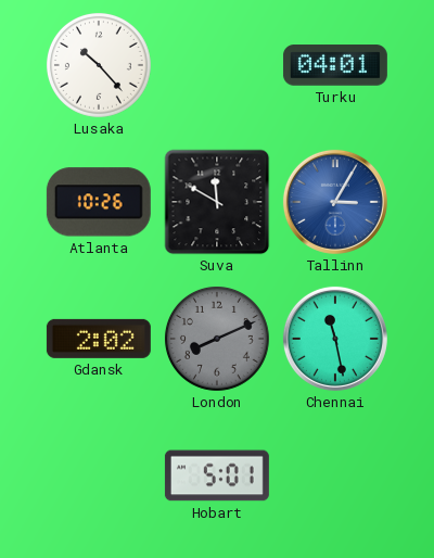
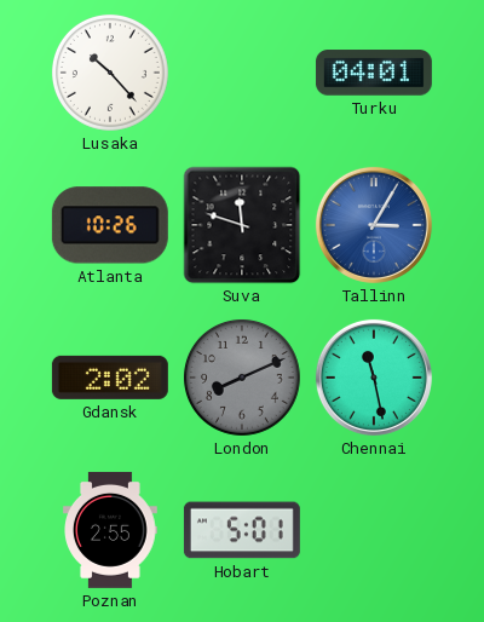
Suva: 11:50 -> 11:48 (242, 225)
Poznan: none -> 2:55 (111, 530)
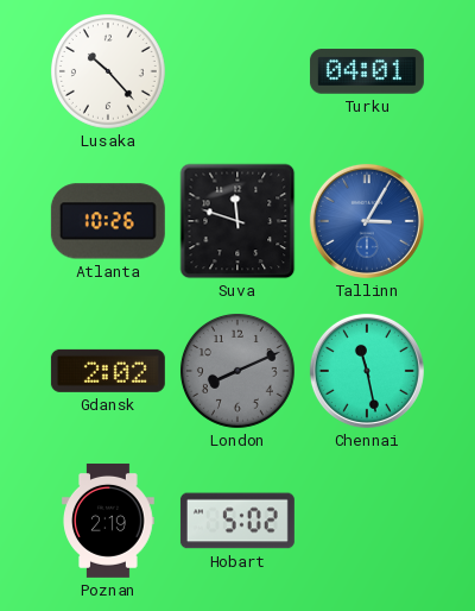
Poznan: 2:55 -> 2:19 (109, 521)
Hobart: 5:01 -> 5:02 (237, 521)
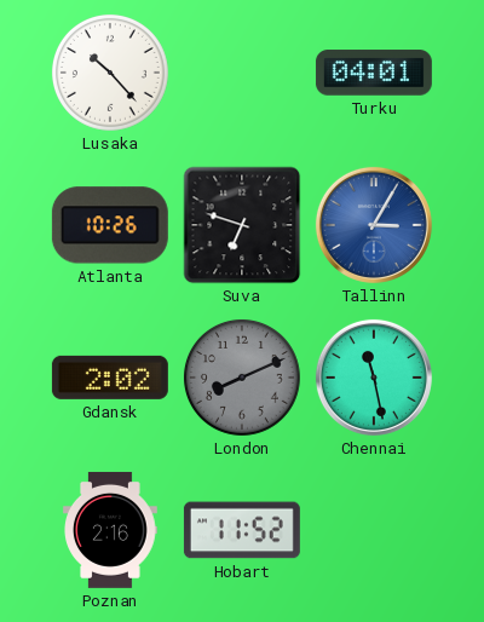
Suva: 11:48 -> 6:48 (242, 225)
Poznan: 2:19 -> 2:16 (111, 530)
Hobart: 5:02 -> 11:52 (242, 530)
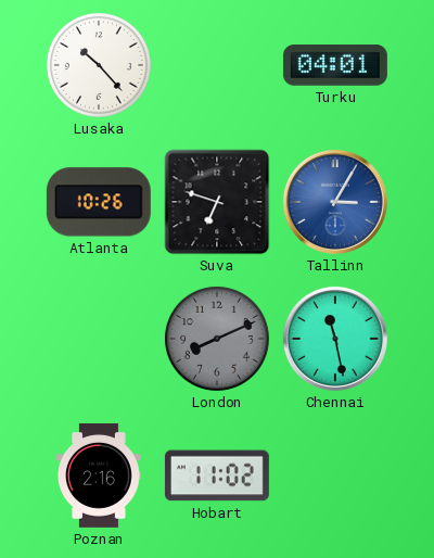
Gdansk: 2:02 -> none (110, 378)
Hobart: 11:52 -> 11:02 (217, 475)
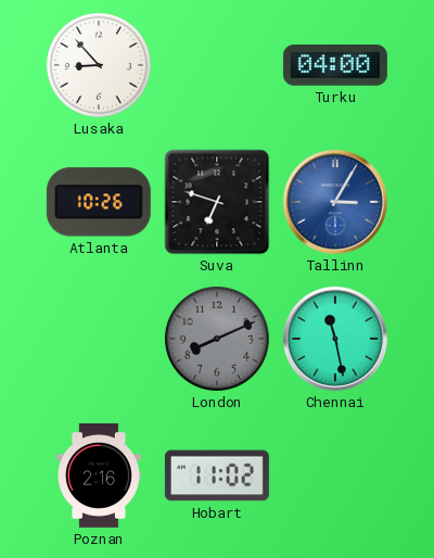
Lusaka: 10:23 -> 8:53 (99, 65)
Turku: 04:01 -> 04:00 (335, 65)
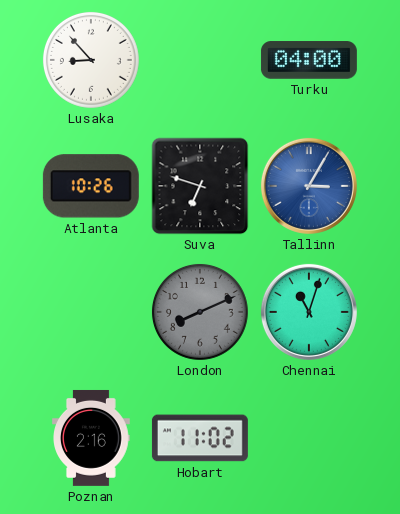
Chennai: 11:28 -> 11:03 (309, 312)
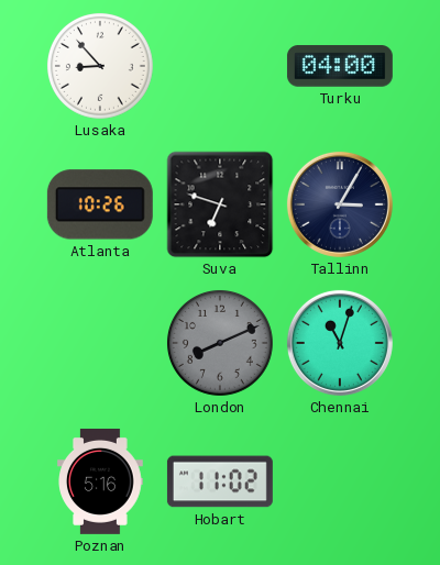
Tallinn dial: blue -> navy (340, 204)
Poznan: 2:16 -> 5:16 (101, 481)
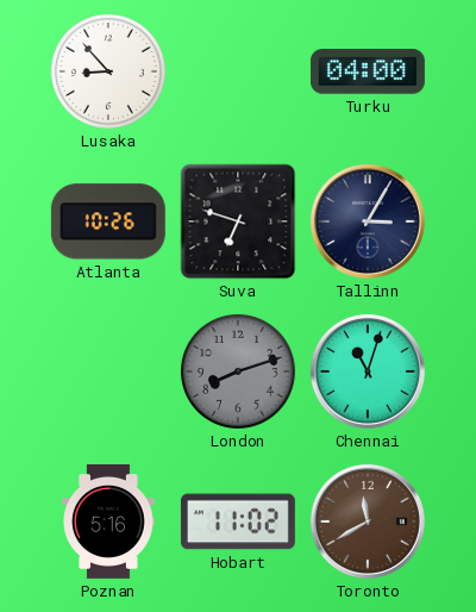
London: 8:11 -> 8:12 (238, 371)
Toronto: none -> 11:40 (368, 522)
